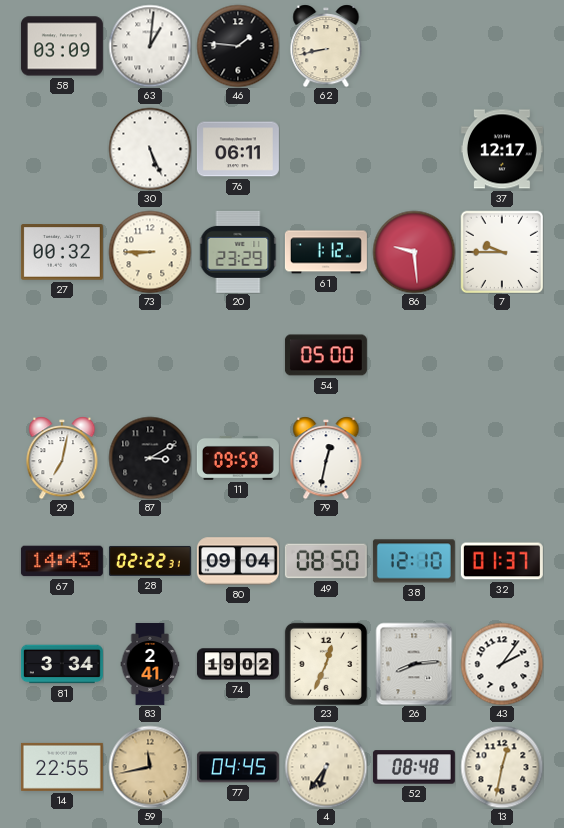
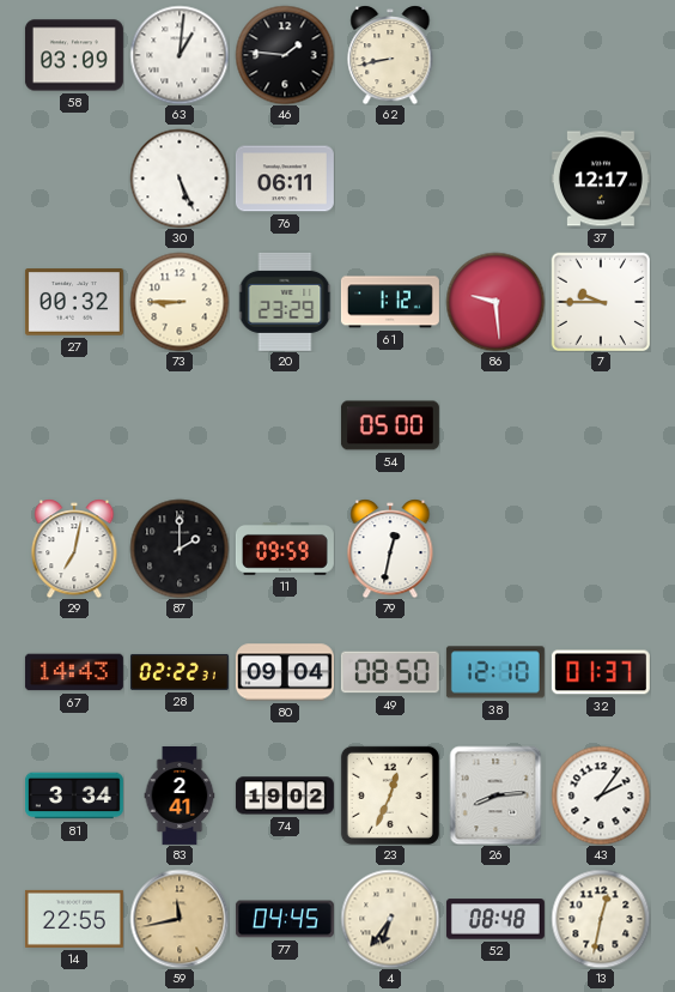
87: 3:10 -> 2:00 (180, 549)
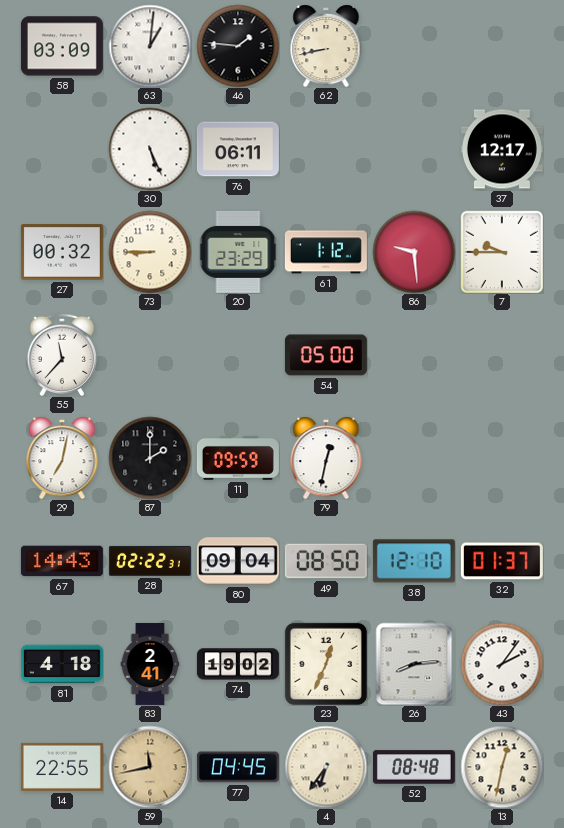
55: none -> 11:37 (62, 354)
81: 3:34 -> 4:18 (62, 664)
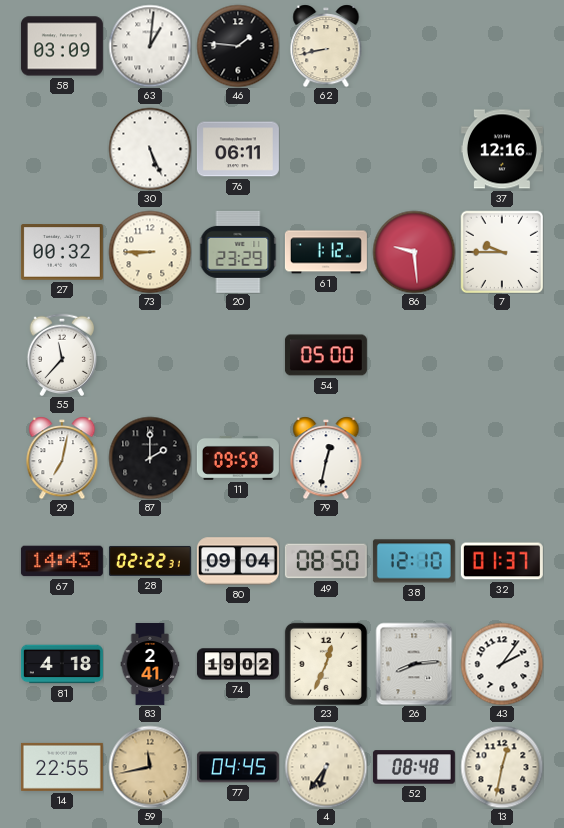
37: 12:17 -> 12:16 (502, 149)
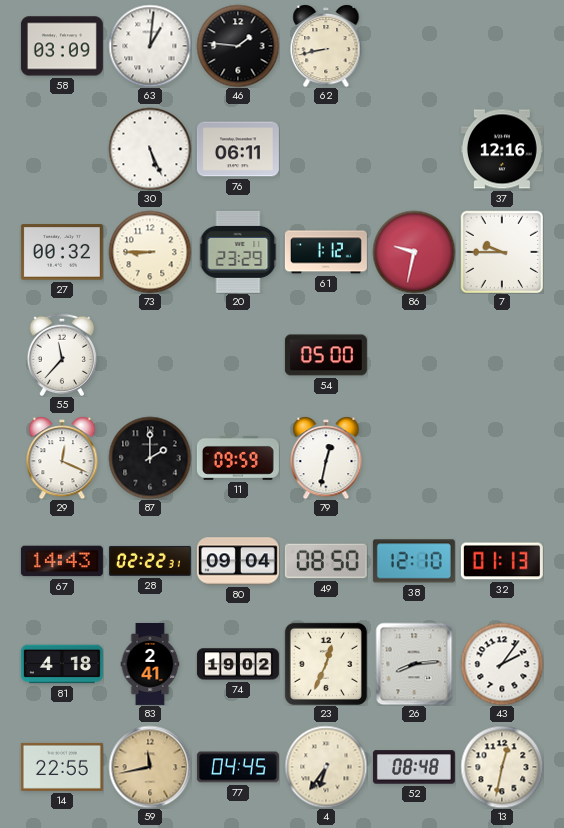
86: 9:29 -> 9:32 (414, 252)
29: 7:02 -> 12:19 (62, 458)
32: 01:37 -> 01:13 (502, 561)
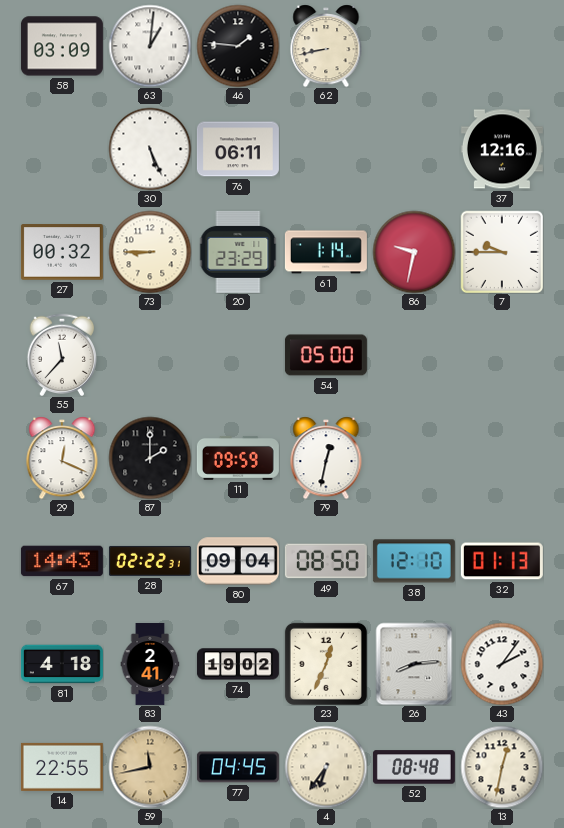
61: 1:12 -> 1:14 (326, 252)
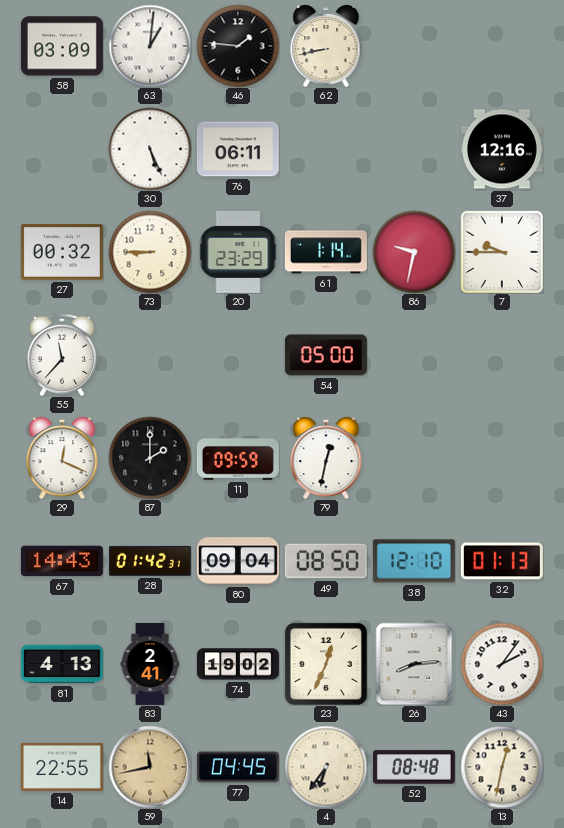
28: 02:22 -> 01:42 (150, 561)
81: 4:18 -> 4:13 (62, 664)
